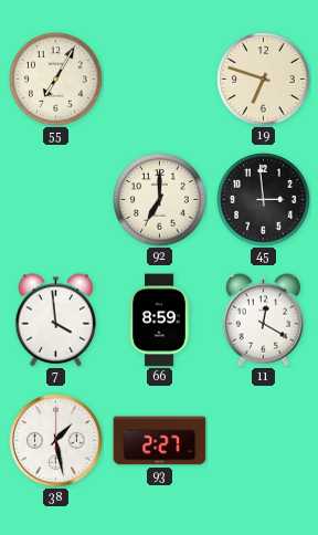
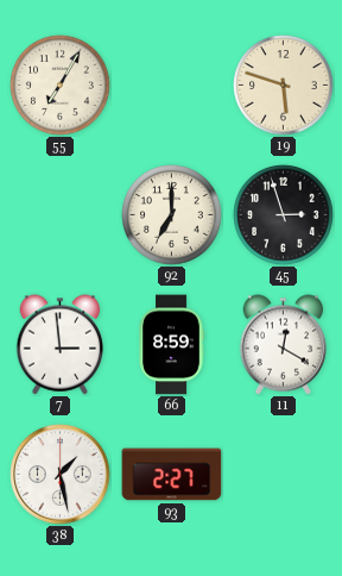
19: 6:48 -> 5:48 (284, 86)
45: 2:59 -> 2:57 (284, 215)
7: 3:59 -> 2:59 (61, 345)
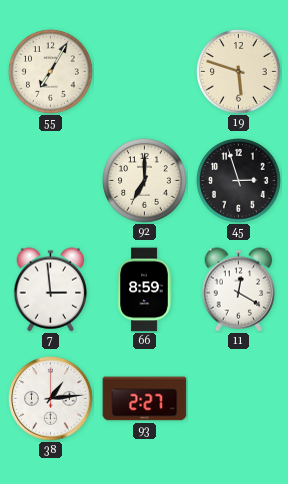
38: 1:28 -> 1:14 (51, 399)
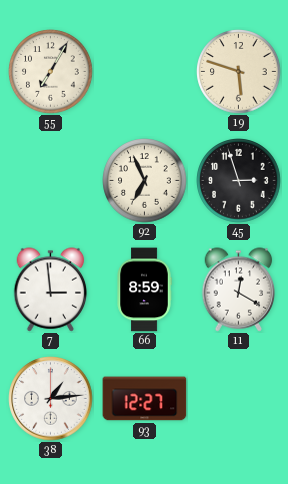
92: 7:00 -> 6:56 (145, 181)
93: 2:27 -> 12:27 (145, 399)
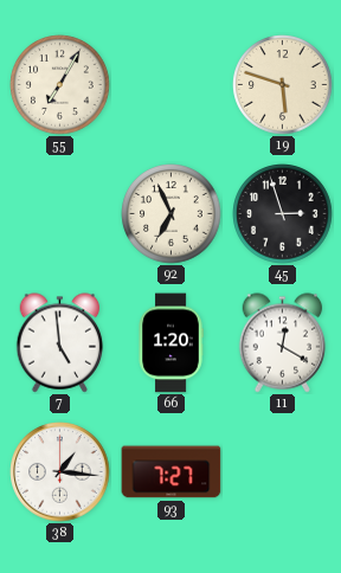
7: 2:59 -> 4:59 (60, 343)
66: 8:59 -> 1:20 (170, 343)
38: 1:14 -> 1:16 (60, 472)
93: 12:27 -> 7:27 (172, 472)
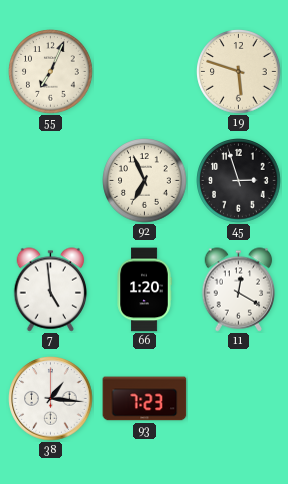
55: 7:05 -> 7:04 (51, 72)
93: 7:27 -> 7:23 (145, 399)
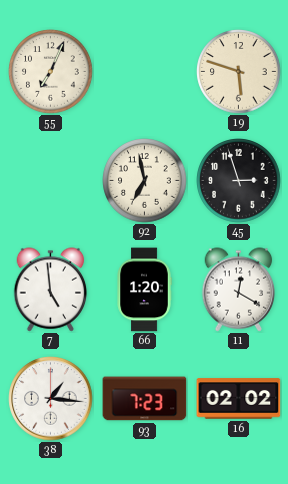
92: 6:56 -> 6:58 (145, 181)
16: none -> 02:02 (239, 399)
